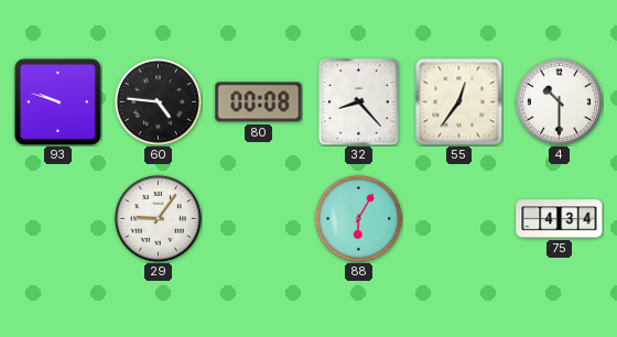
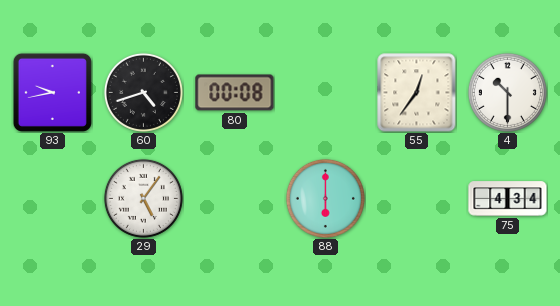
93: 9:48 -> 9:43 (52, 92)
60: 4:46 -> 4:42 (143, 92)
32: 8:23 -> none (359, 102)
29: 9:06 -> 5:06 (143, 198)
88: 6:05 -> 6:00 (325, 198)
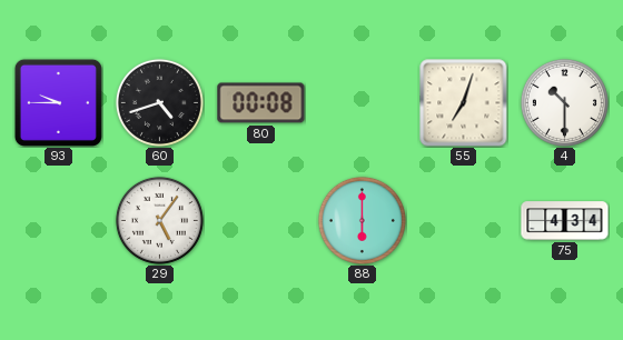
93: 9:43 -> 9:45 (58, 102)
55: 12:36 -> 7:03 (464, 103)
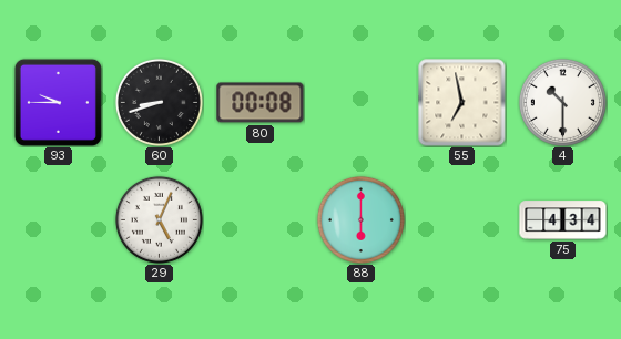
60: 4:42 -> 8:42 (159, 102)
55: 7:03 -> 6:58 (462, 103)
29: 5:06 -> 5:04 (159, 219)
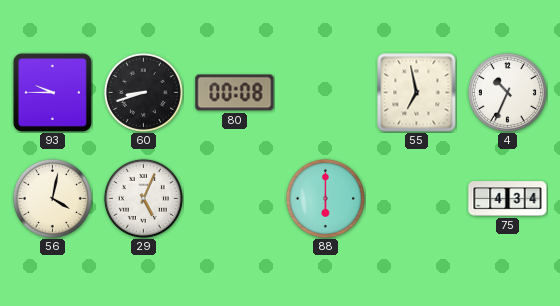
4: 10:30 -> 10:34 (507, 92)
56: none -> 4:02 (52, 198)
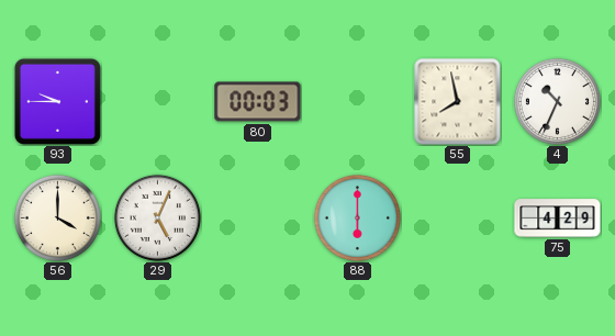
60: 8:42 -> none (143, 92)
80: 00:08 -> 00:03 (258, 102)
55: 6:58 -> 7:58 (458, 102)
56: 4:02 -> 4:00 (57, 217)
75: 4:34 -> 4:29 (558, 219)
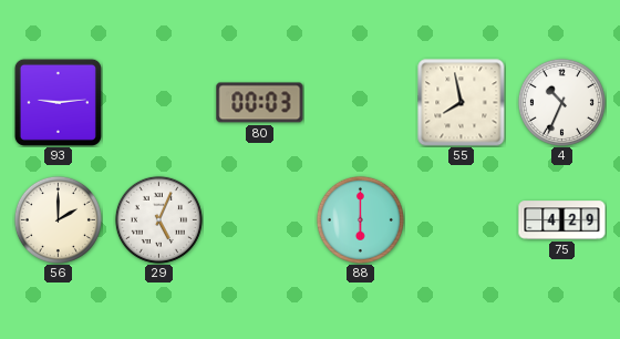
93: 9:45 -> 9:14 (58, 102)
56: 4:00 -> 2:00 (58, 219)
